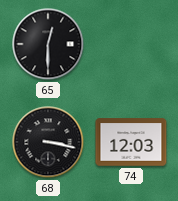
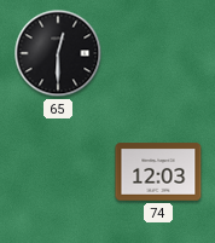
68: 3:17 -> none (48, 142)
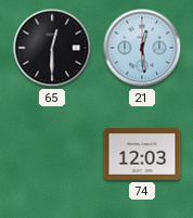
21: none -> 12:29 (142, 48)
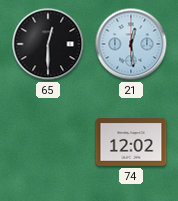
74: 12:03 -> 12:02 (131, 142)
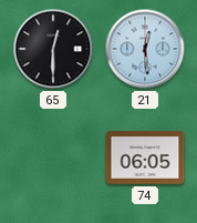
74: 12:02 -> 06:05 (145, 158)
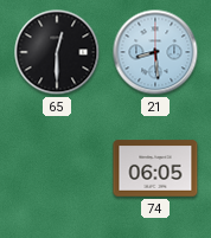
21: 12:29 -> 8:29 (155, 52)
